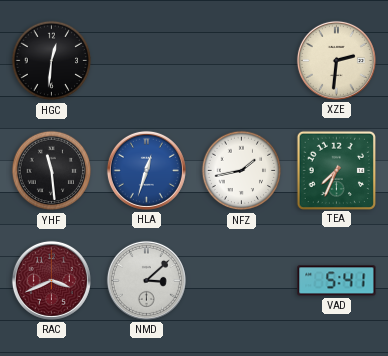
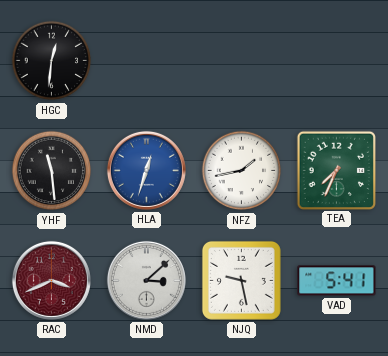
XZE: 2:31 -> none (336, 60)
NJQ: none -> 9:28 (241, 280)
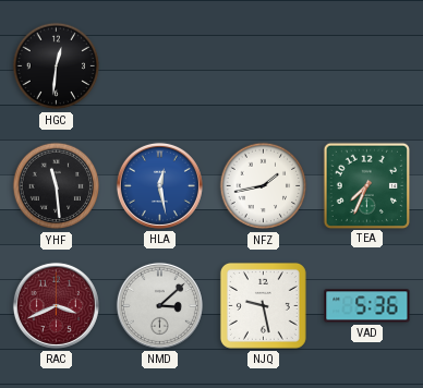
HLA: 12:33 -> 12:28 (159, 185)
VAD: 5:41 -> 5:36 (367, 306)
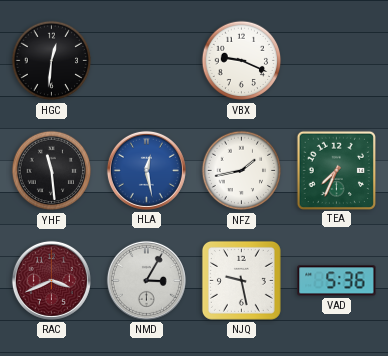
VBX: none -> 9:19 (242, 61)
NMD: 3:08 -> 3:05 (146, 280)
